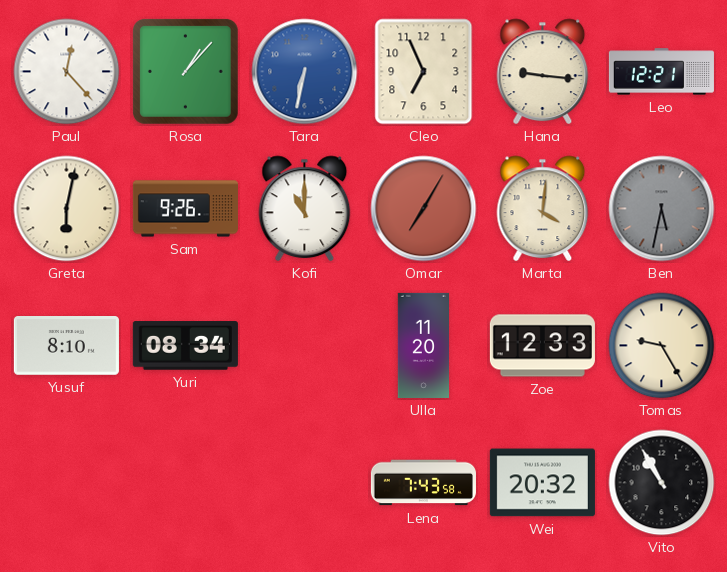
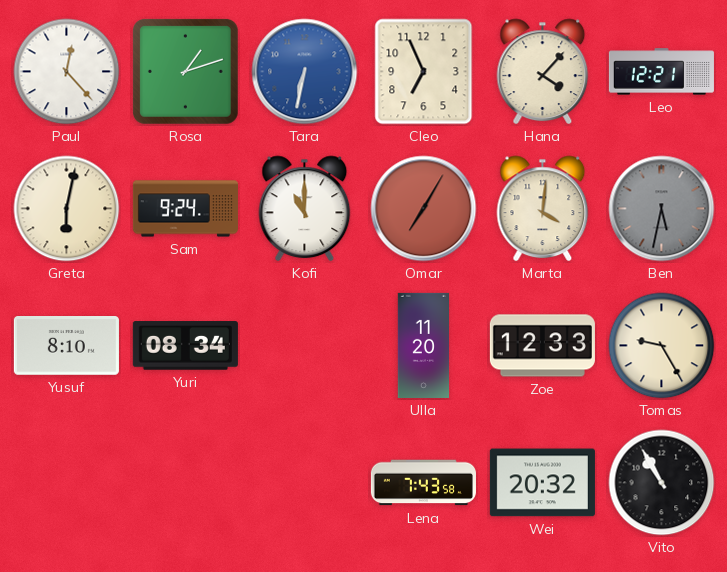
Rosa: 1:07 -> 1:12 (186, 72)
Hana: 9:16 -> 4:07 (543, 72)
Sam: 9:26 -> 9:24 (185, 209)
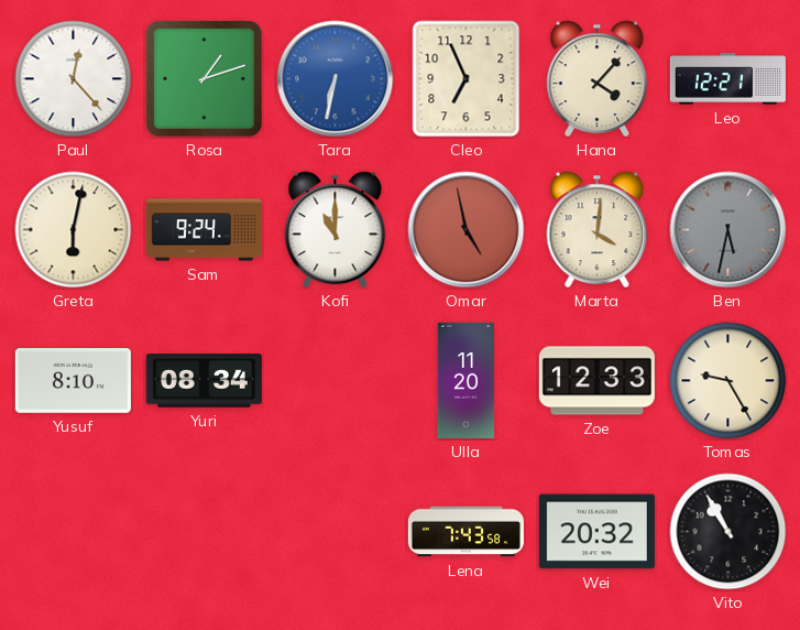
Omar: 7:05 -> 4:58 (467, 230)
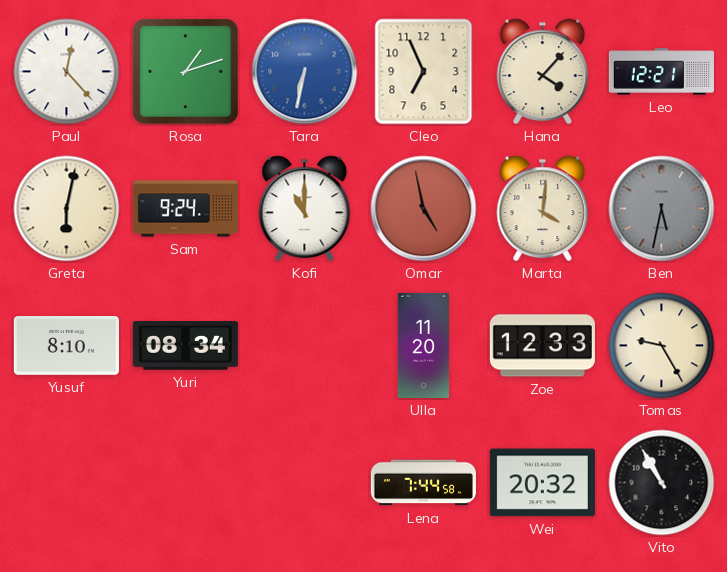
Lena: 7:43 -> 7:44 (423, 483)
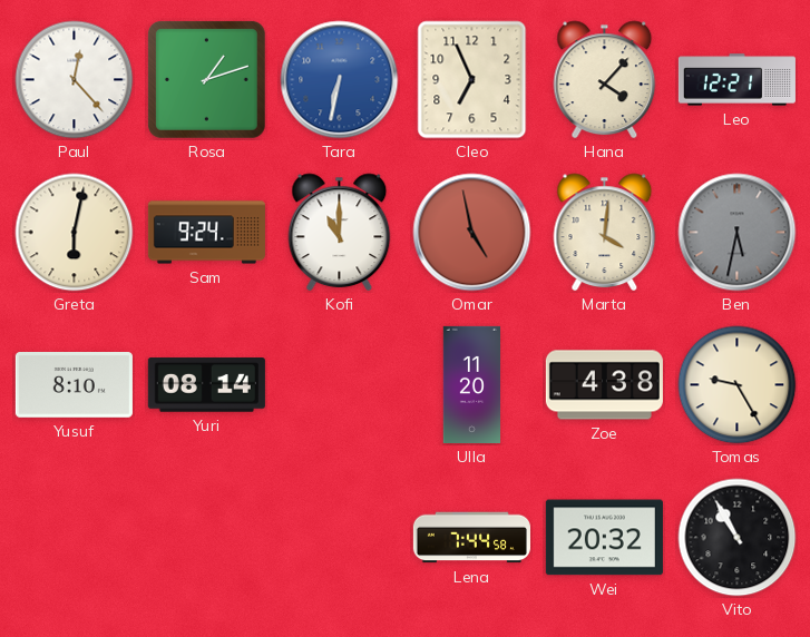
Yuri: 08:34 -> 08:14 (206, 385)
Zoe: 12:33 -> 4:38 (604, 385)
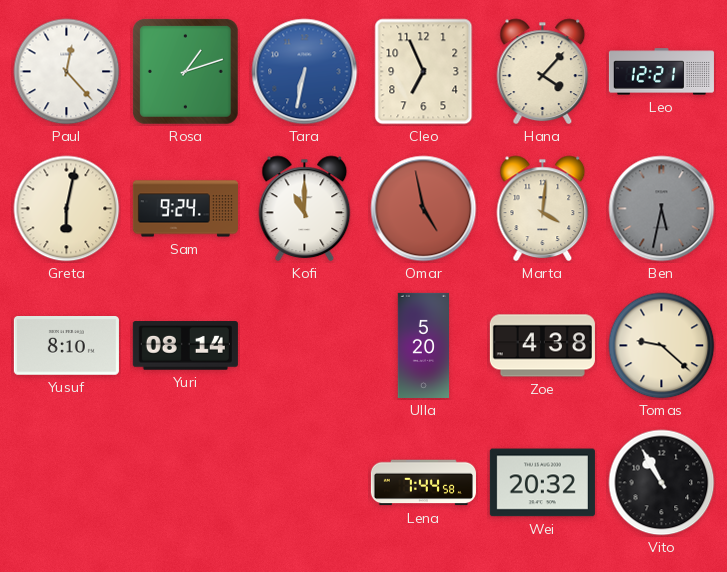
Ulla: 11:20 -> 5:20 (423, 345)
Tomas: 9:25 -> 9:22 (662, 346)
